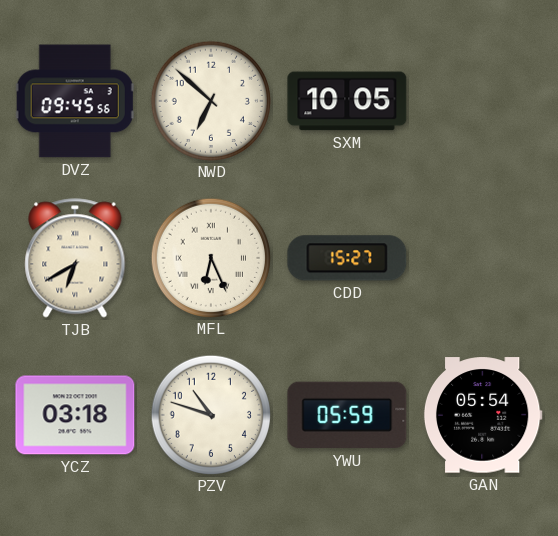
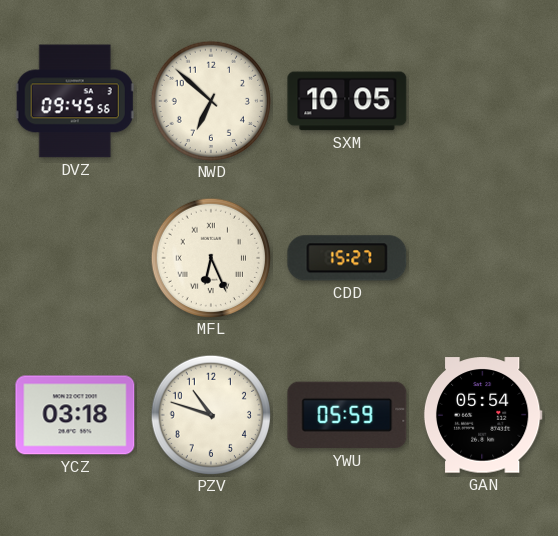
TJB: 6:40 -> none (75, 258)
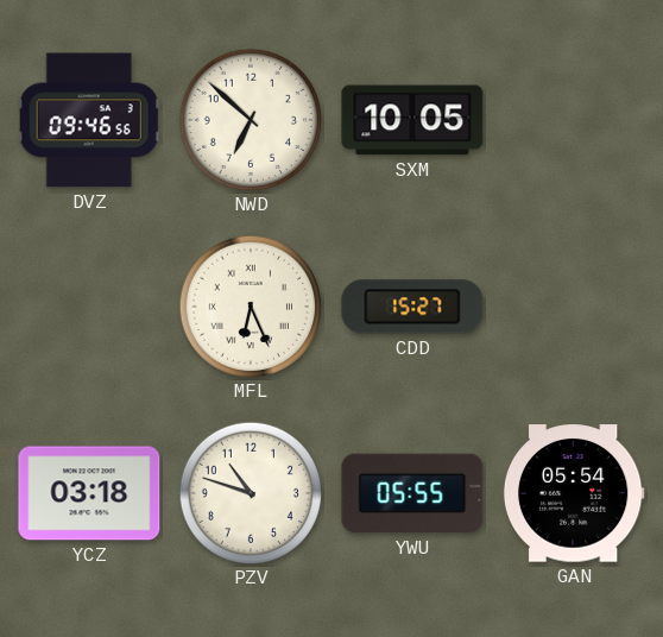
DVZ: 09:45 -> 09:46 (89, 120)
YWU: 05:59 -> 05:55 (412, 493)
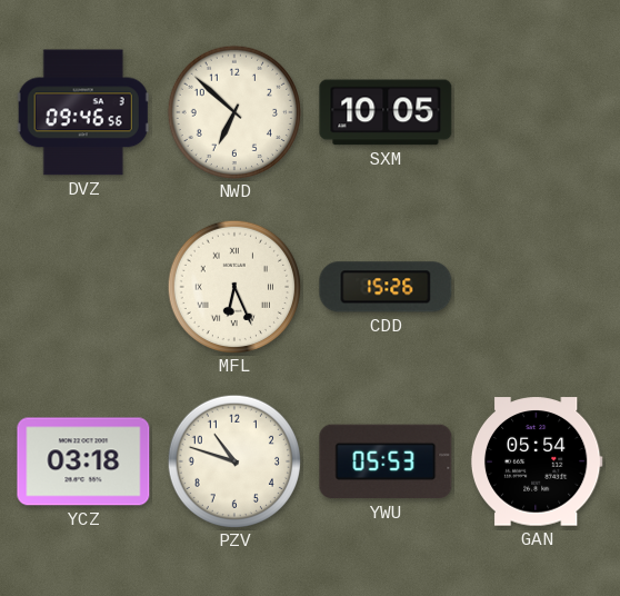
CDD: 15:27 -> 15:26 (386, 287)
YWU: 05:55 -> 05:53 (386, 461)
